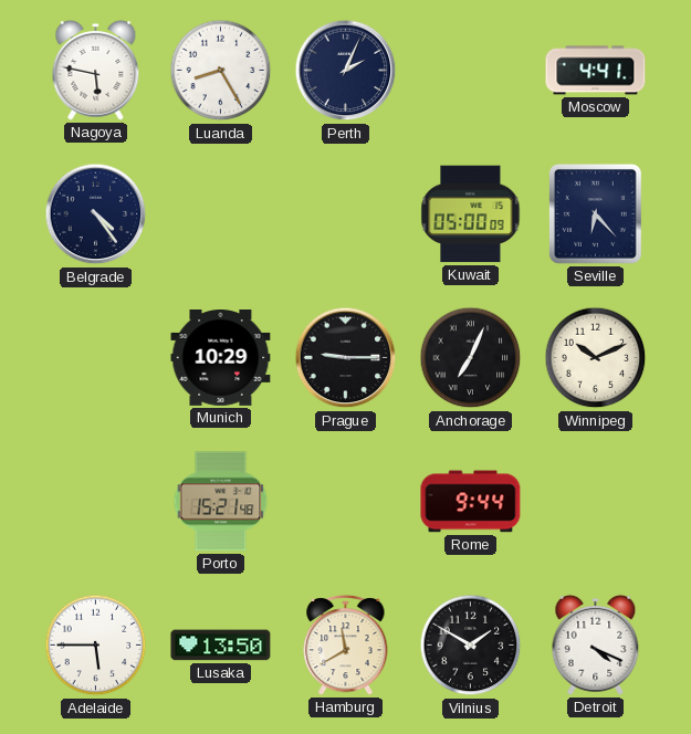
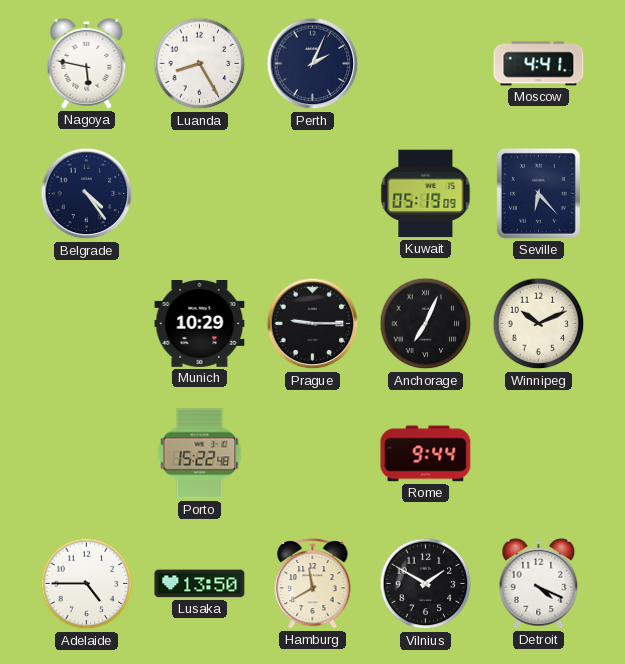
Kuwait: 05:00 -> 05:19 (426, 194)
Porto: 15:21 -> 15:22 (200, 454)
Adelaide: 5:45 -> 4:45 (87, 584)
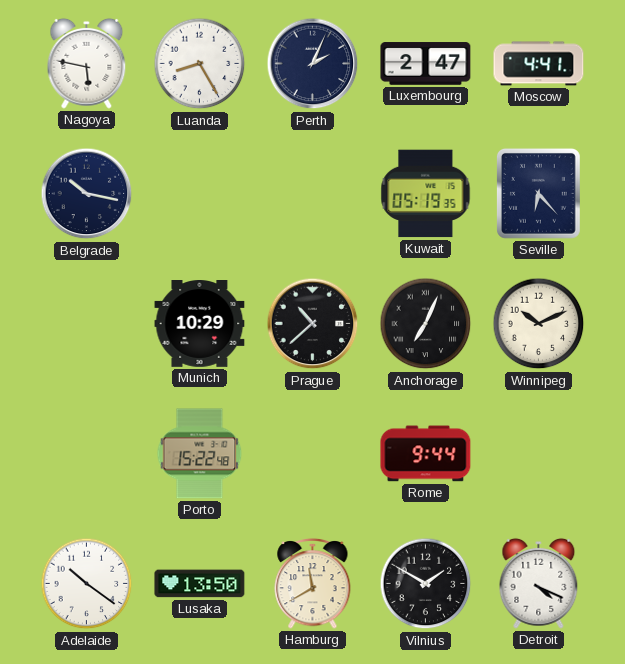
Luxembourg: none -> 2:47 (426, 64)
Belgrade: 4:24 -> 10:17 (87, 194)
Kuwait: 05:19:09 -> 05:19:35 (426, 194)
Prague: 9:15 -> 10:38 (313, 324)
Adelaide: 4:45 -> 10:21 (87, 584)
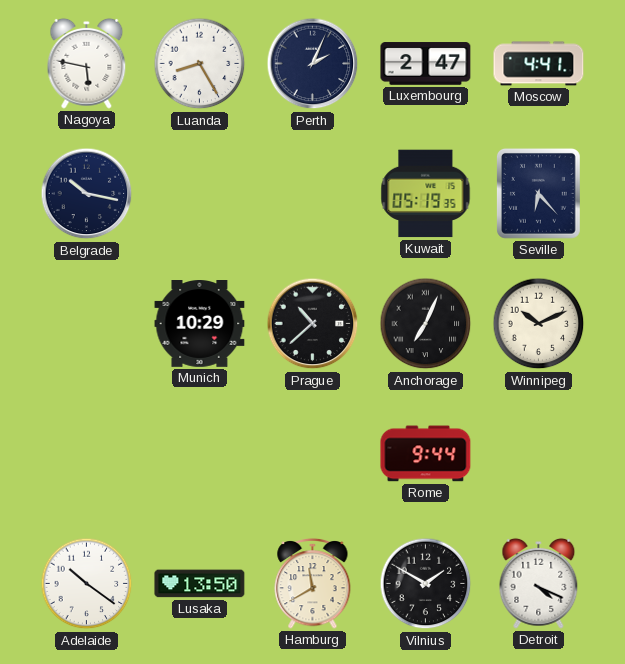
Porto: 15:22 -> none (200, 454)
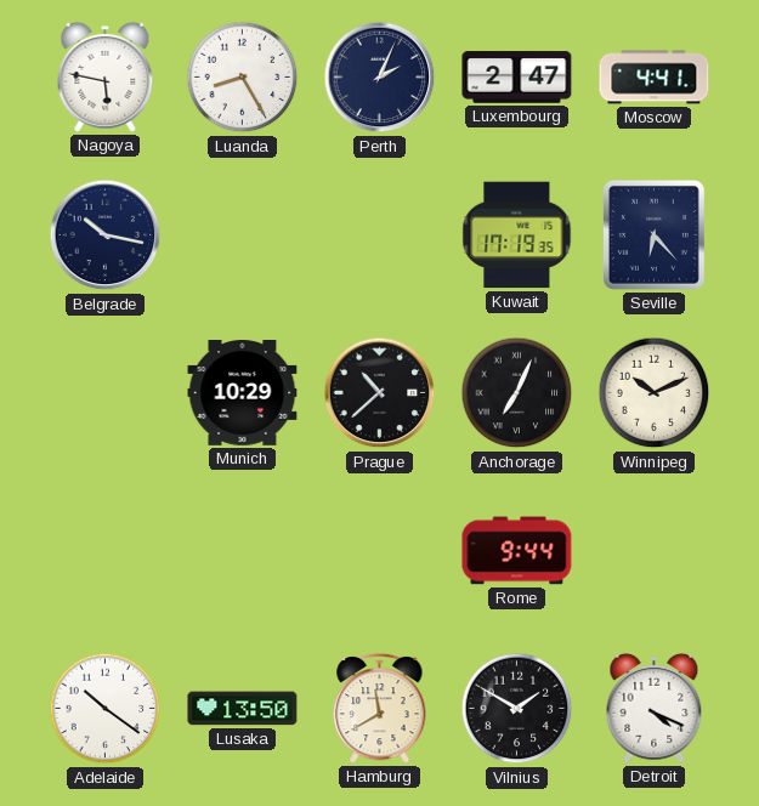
Kuwait: 05:19 -> 17:19 (517, 235)
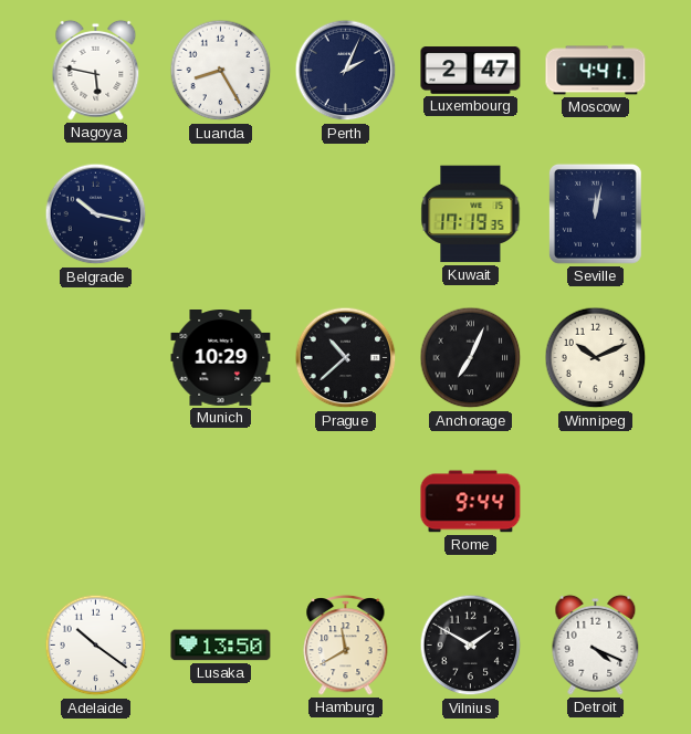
Seville: 6:23 -> 12:02 (595, 213)
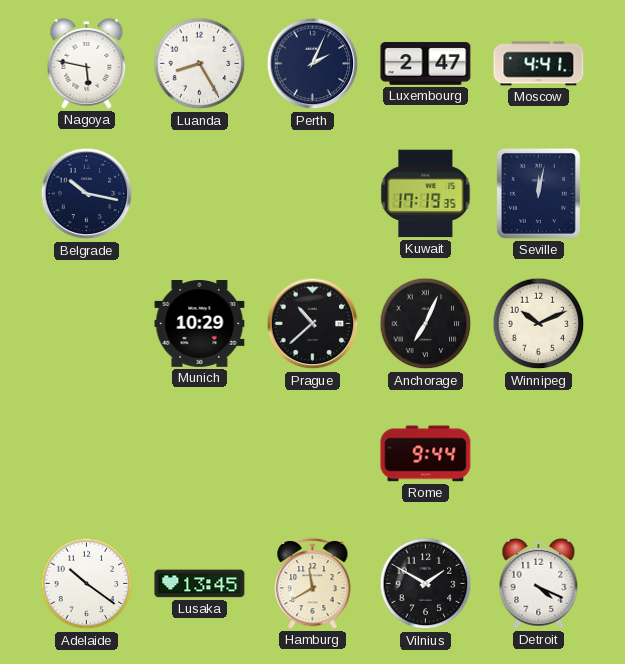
Lusaka: 13:50 -> 13:45 (200, 584)
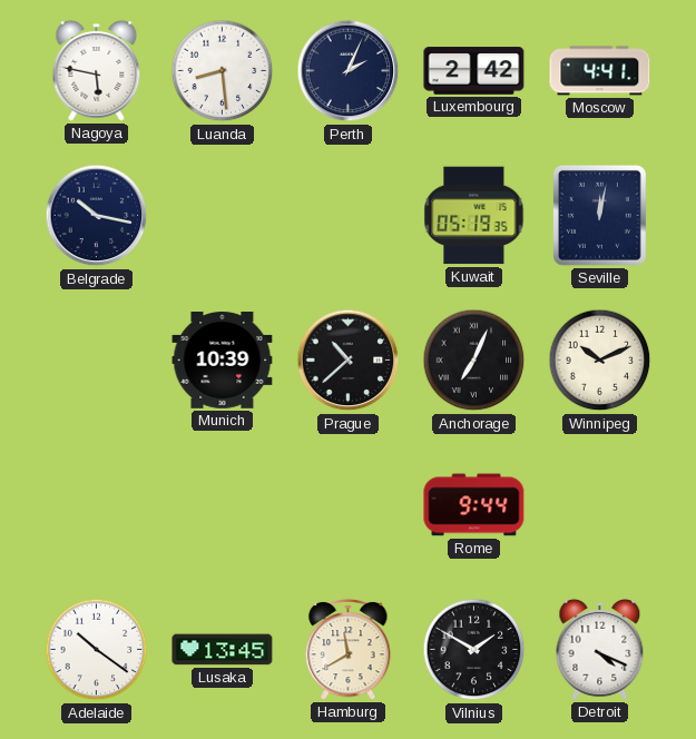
Luanda: 8:25 -> 8:29 (223, 71)
Luxembourg: 2:47 -> 2:42 (474, 71)
Kuwait: 17:19 -> 05:19 (474, 216)
Munich: 10:29 -> 10:39 (223, 361)
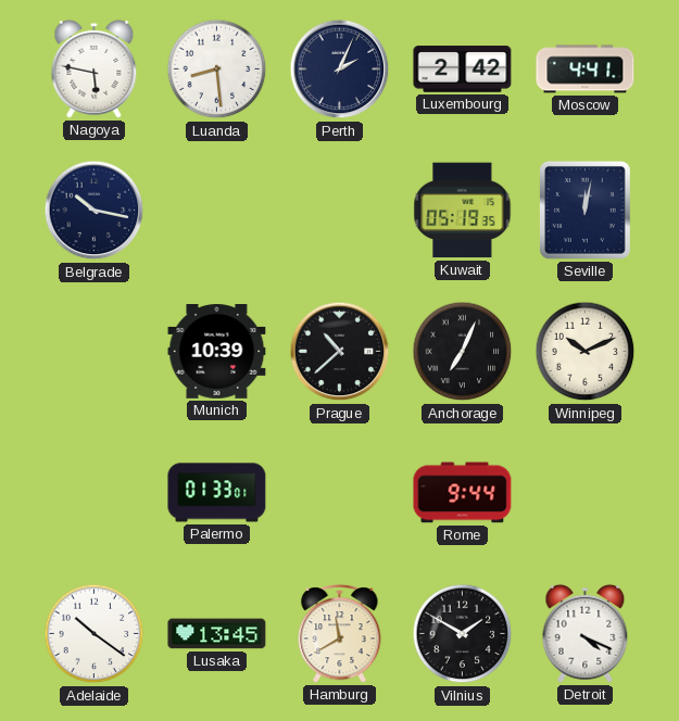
Palermo: none -> 01:33 (217, 493)
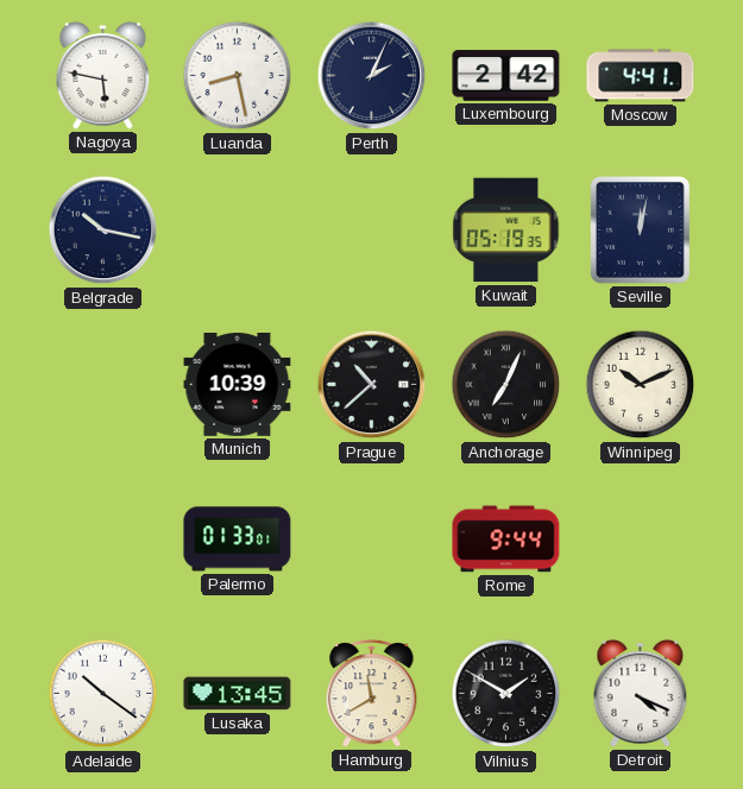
Luanda: 8:29 -> 8:28 (238, 76)
